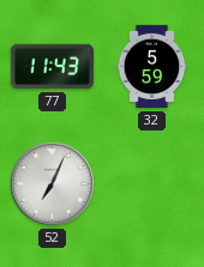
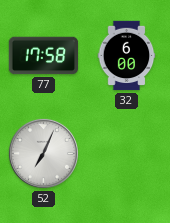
77: 11:43 -> 17:58 (44, 56)
32: 5:59 -> 6:00 (127, 56)
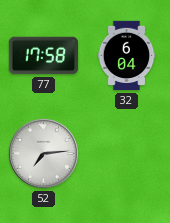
32: 6:00 -> 6:04 (127, 56)
52: 7:04 -> 7:14 (43, 153)
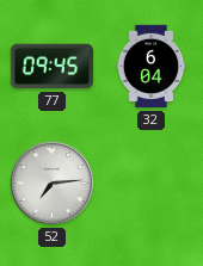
77: 17:58 -> 09:45 (53, 67)
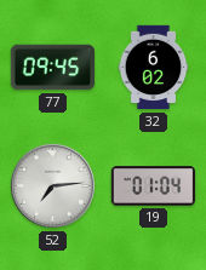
32: 6:04 -> 6:02 (154, 68)
19: none -> 01:04 (153, 186)
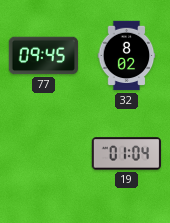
32: 6:02 -> 8:02 (127, 56)
52: 7:14 -> none (52, 185)
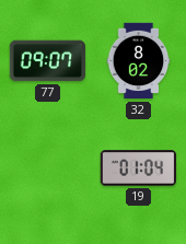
77: 09:45 -> 09:07 (48, 61)
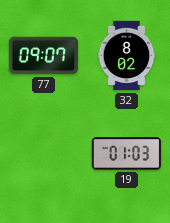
19: 01:04 -> 01:03 (126, 154)
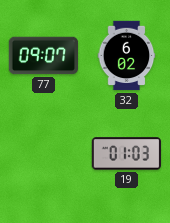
32: 8:02 -> 6:02 (127, 56)
